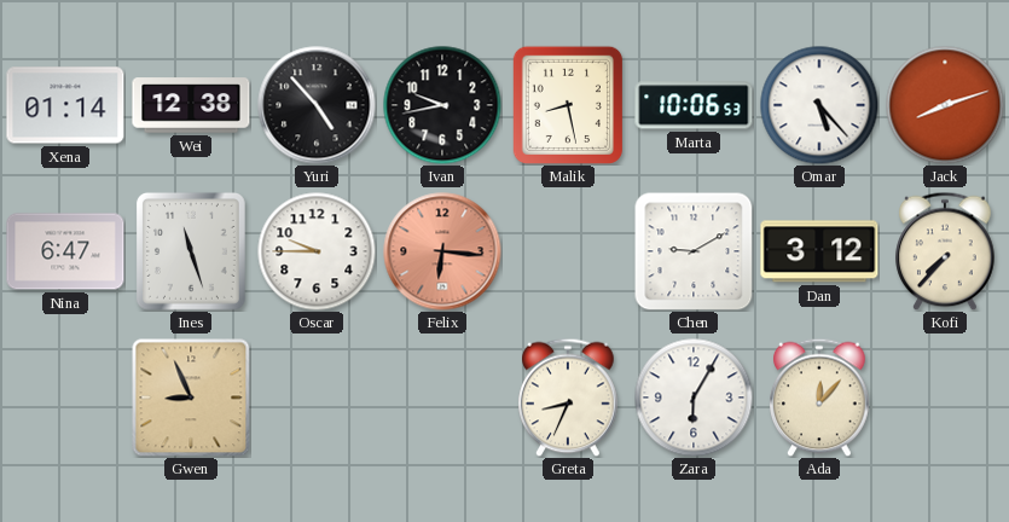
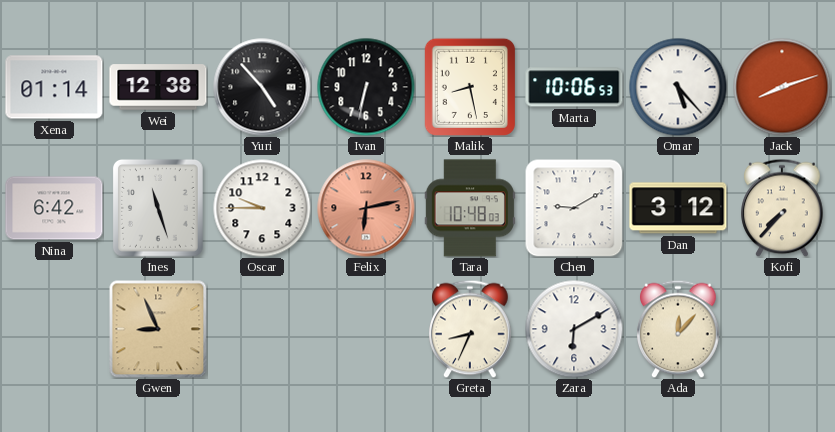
Ivan: 9:43 -> 6:32 (366, 87)
Nina: 6:47 -> 6:42 (54, 208)
Felix: 6:16 -> 6:13 (366, 208)
Tara: none -> 10:48 (470, 208)
Zara: 6:05 -> 6:10 (574, 329)
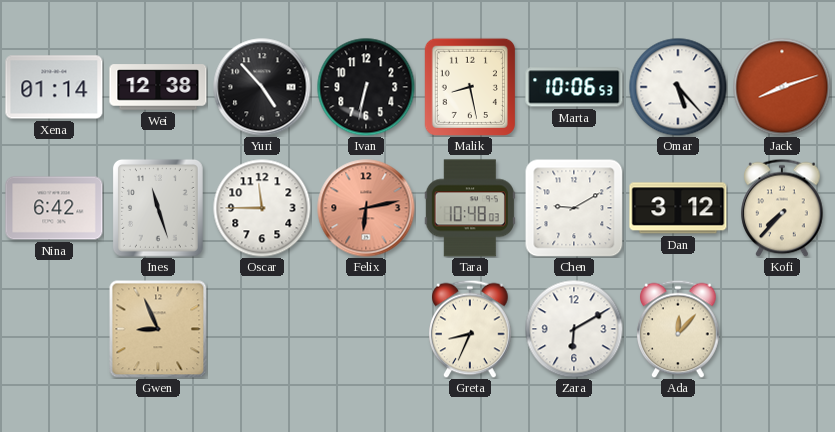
Oscar: 9:45 -> 11:45 (262, 208)
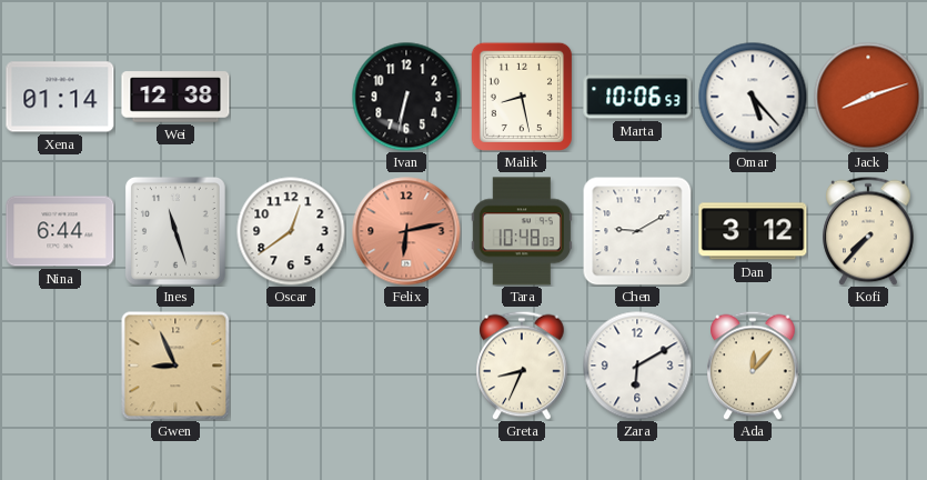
Yuri: 4:53 -> none (262, 87)
Nina: 6:42 -> 6:44 (60, 231)
Oscar: 11:45 -> 12:39 (291, 231)
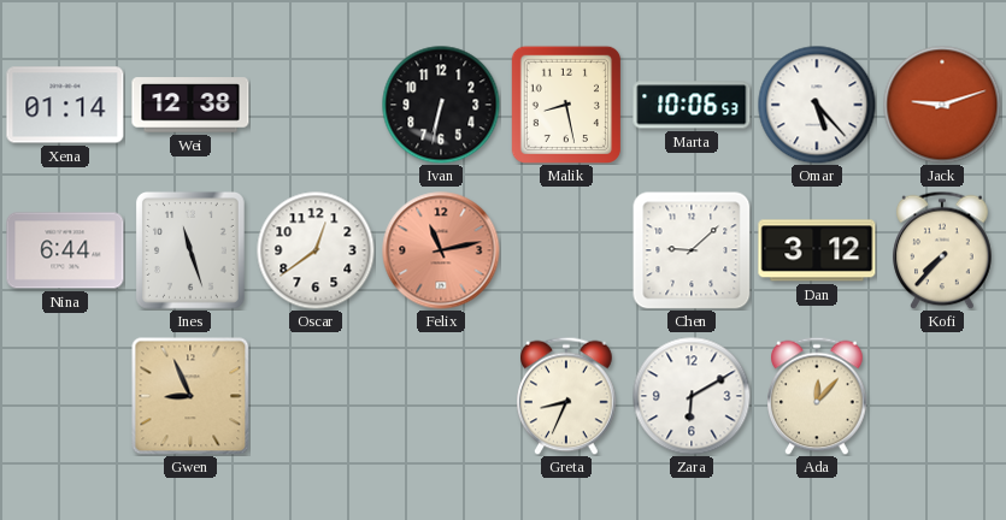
Jack: 8:12 -> 9:12 (942, 105)
Felix: 6:13 -> 11:13 (441, 250)
Tara: 10:48 -> none (522, 231)
Chen: 9:10 -> 9:08 (692, 250)
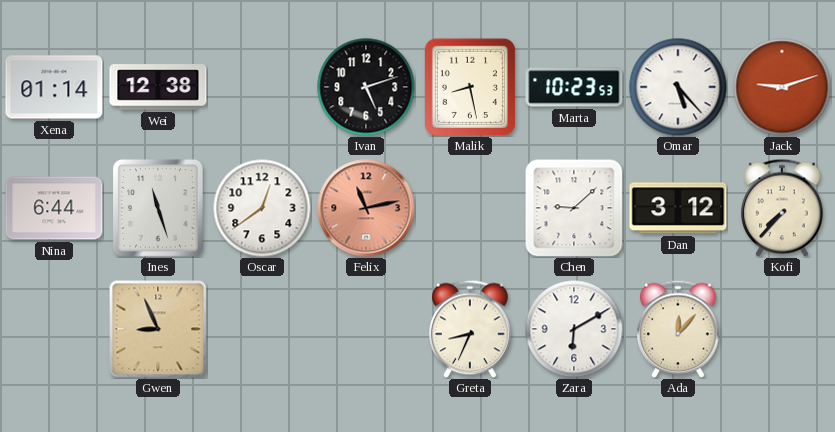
Ivan: 6:32 -> 5:12 (366, 87)
Marta: 10:06 -> 10:23 (574, 87)
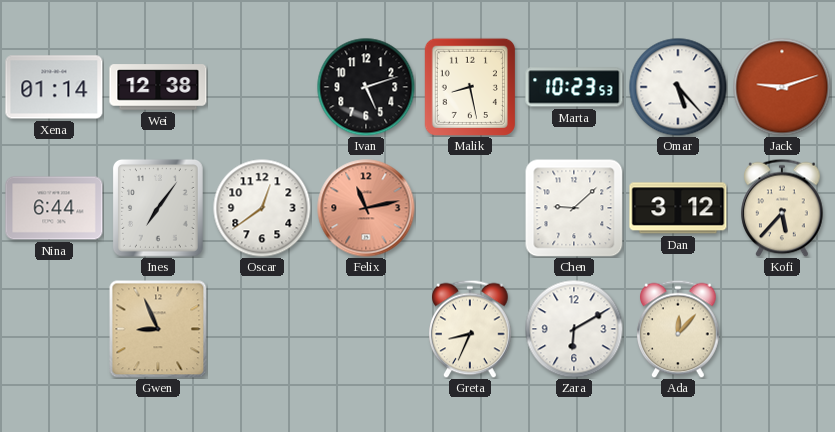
Ines: 11:27 -> 7:06 (158, 208)
Kofi: 7:37 -> 5:37 (782, 208)
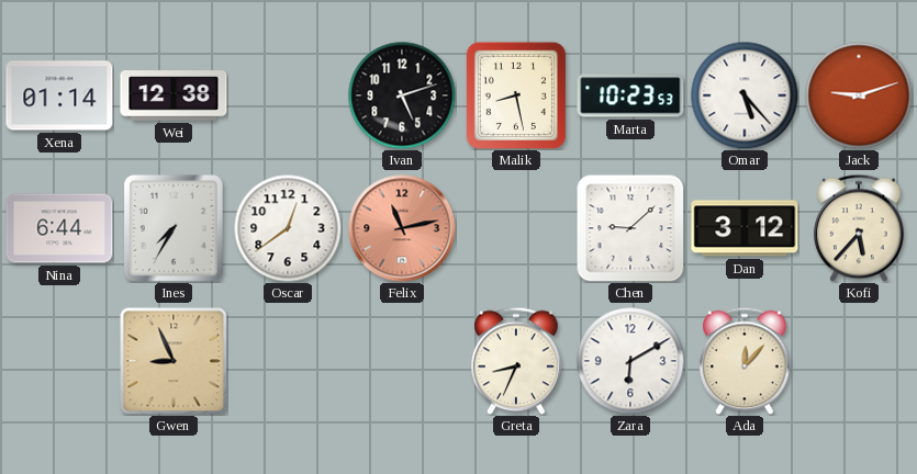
Ines: 7:06 -> 7:35 (174, 228)
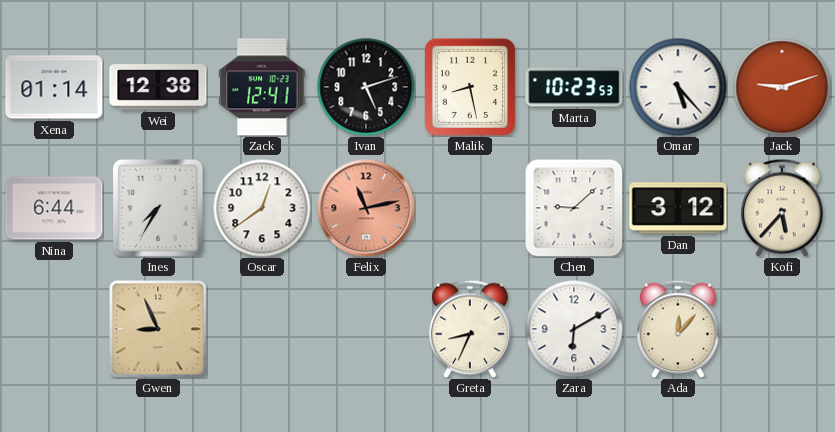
Zack: none -> 12:41 (262, 87)
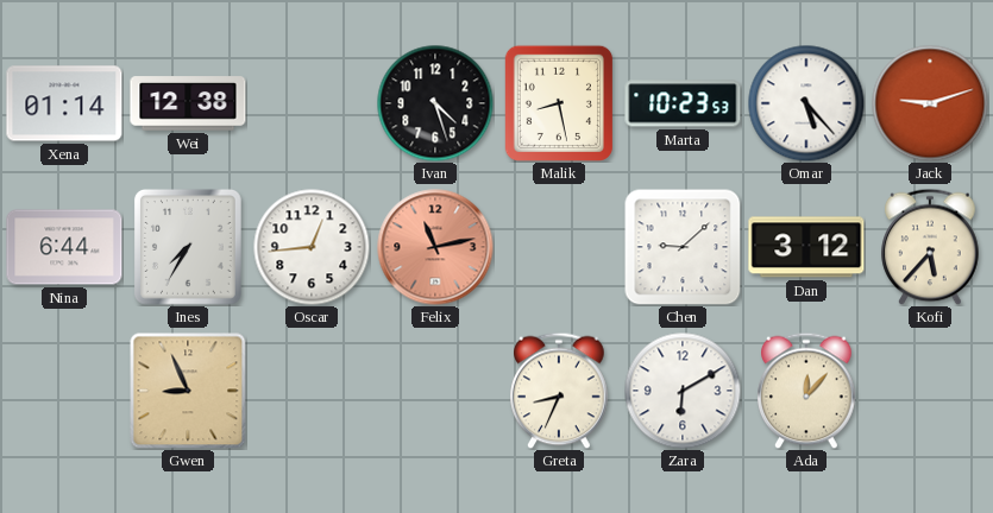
Zack: 12:41 -> none (262, 87)
Ivan: 5:12 -> 4:27 (435, 103)
Oscar: 12:39 -> 12:44 (312, 247)
